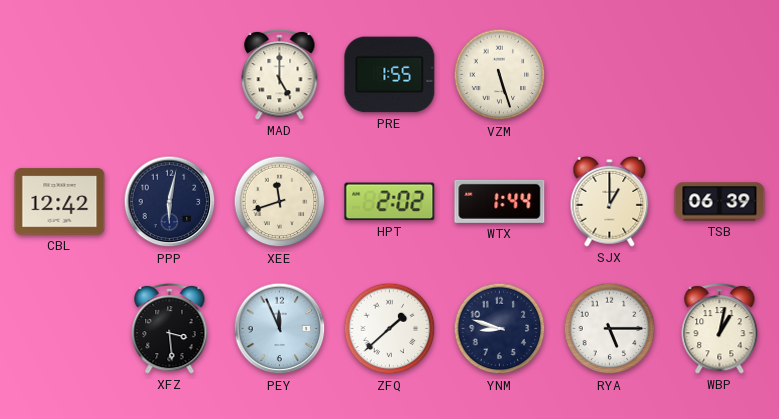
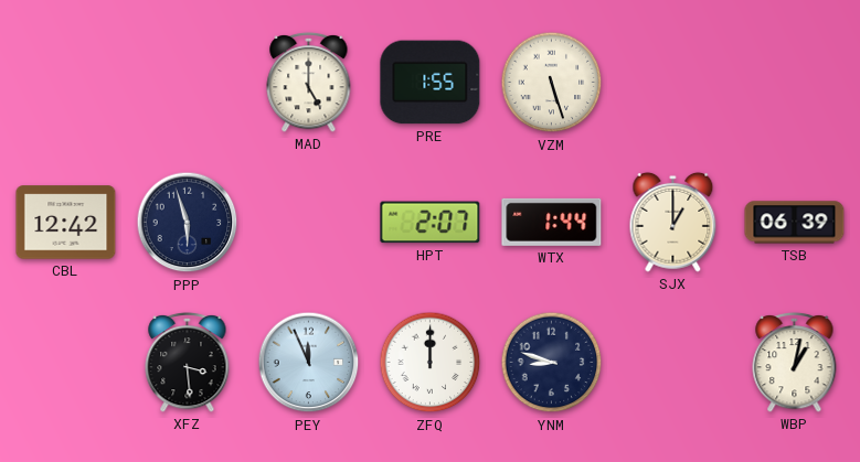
PPP: 6:02 -> 5:57 (188, 223)
XEE: 11:42 -> none (280, 202)
HPT: 2:02 -> 2:07 (431, 223)
ZFQ: 1:38 -> 12:00 (431, 363)
RYA: 5:15 -> none (610, 329)
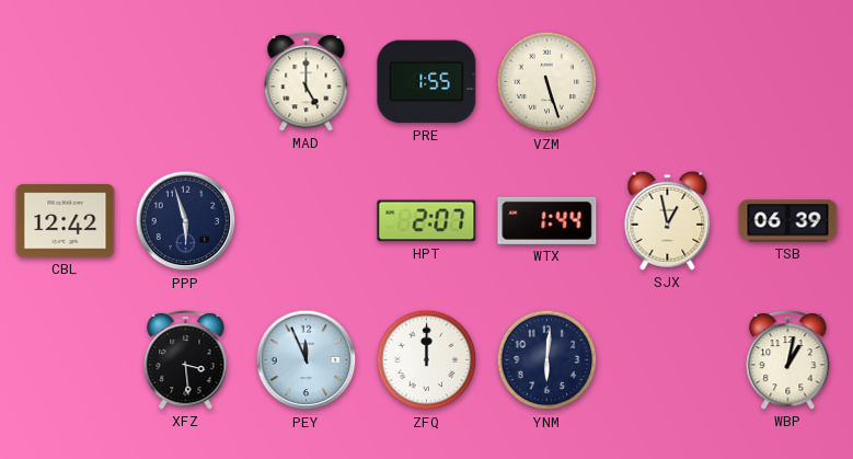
SJX: 1:00 -> 12:58 (668, 220)
YNM: 8:48 -> 6:01 (547, 360)
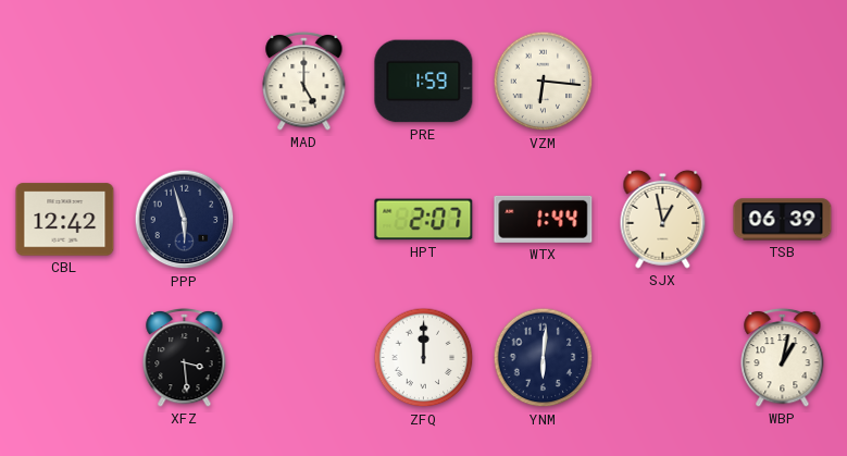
PRE: 1:55 -> 1:59 (424, 82)
VZM: 5:27 -> 6:16 (544, 82)
PEY: 11:56 -> none (307, 360)
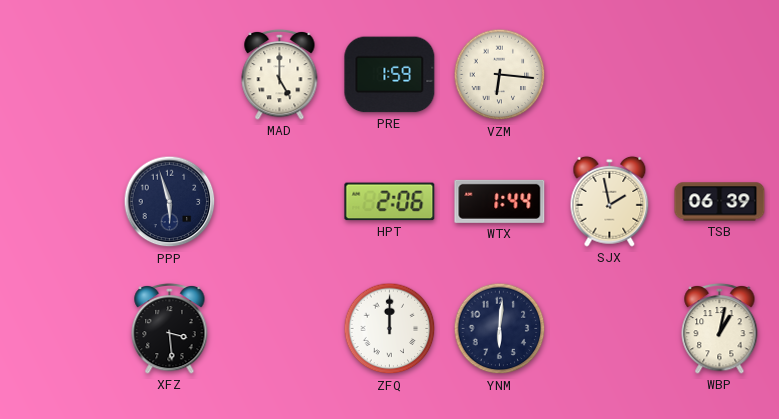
CBL: 12:42 -> none (65, 220)
HPT: 2:07 -> 2:06 (390, 202)
SJX: 12:58 -> 1:58 (610, 201)
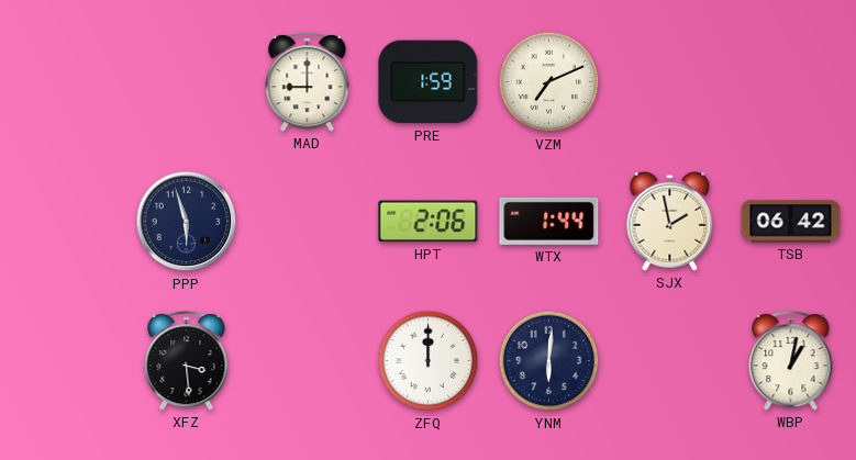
MAD: 5:00 -> 9:00 (308, 81)
VZM: 6:16 -> 7:11 (549, 82)
TSB: 06:39 -> 06:42 (791, 222)
